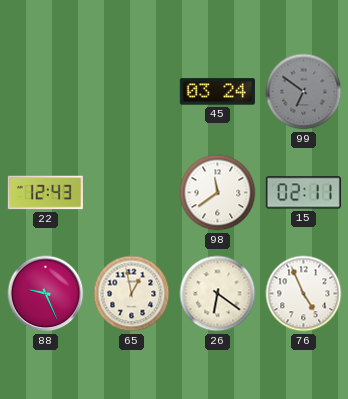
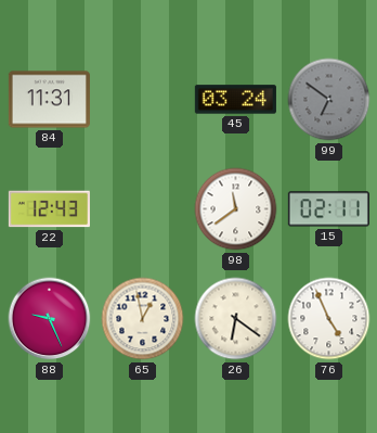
84: none -> 11:31 (49, 100)
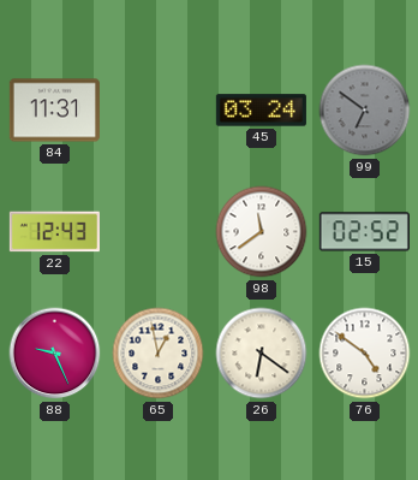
15: 02:11 -> 02:52 (364, 232)
76: 4:56 -> 4:51 (365, 354)
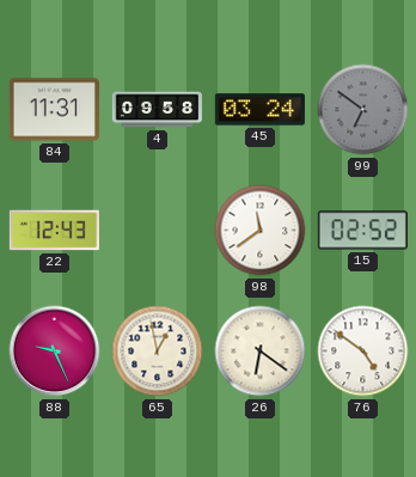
4: none -> 09:58 (157, 110)
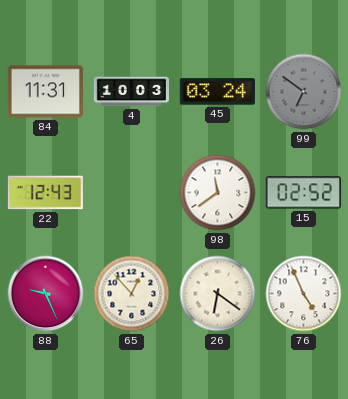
4: 09:58 -> 10:03 (131, 92)
65: 12:58 -> 12:53 (132, 294)
76: 4:51 -> 4:56 (304, 294)
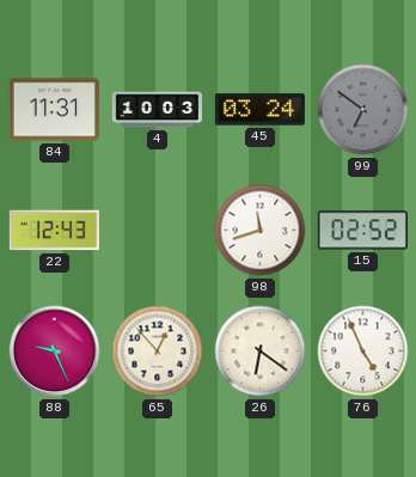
98: 11:39 -> 11:42 (261, 231)
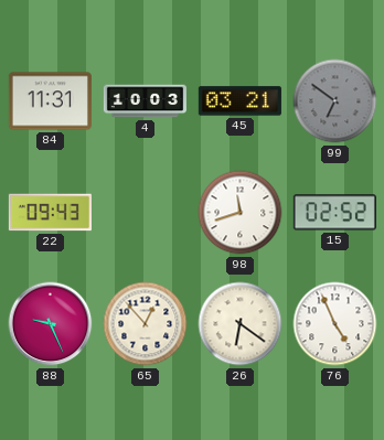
45: 03:24 -> 03:21 (239, 101)
22: 12:43 -> 09:43 (50, 213)
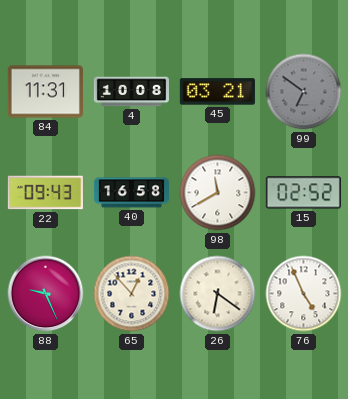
4: 10:03 -> 10:08 (131, 92)
40: none -> 16:58 (131, 193)
98: 11:42 -> 11:40 (218, 193)
